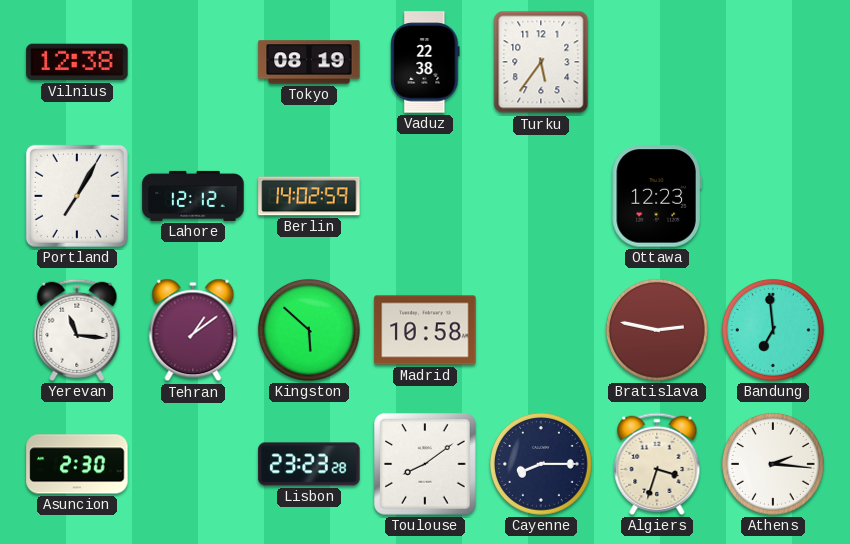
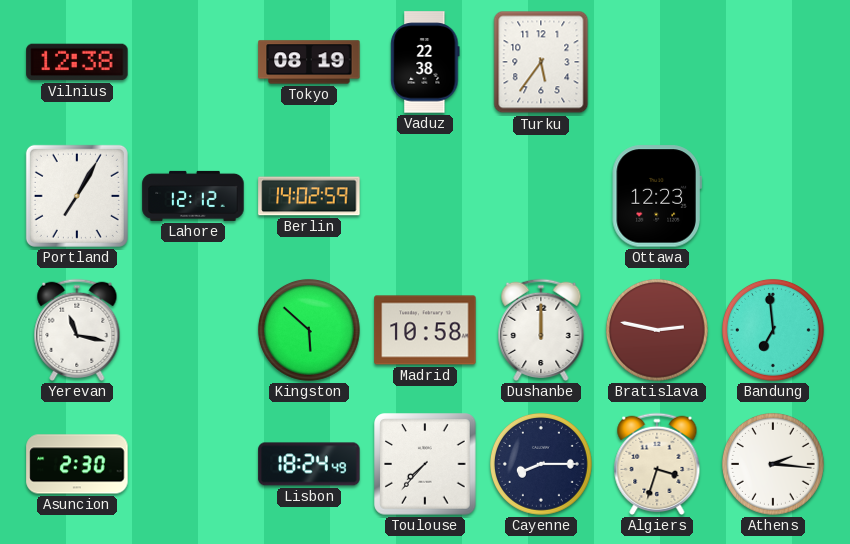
Yerevan: 11:16 -> 11:17 (77, 330)
Tehran: 1:09 -> none (193, 330)
Dushanbe: none -> 12:00 (541, 330)
Lisbon: 23:23 -> 18:24 (309, 464)
Toulouse: 8:09 -> 7:37 (425, 464)
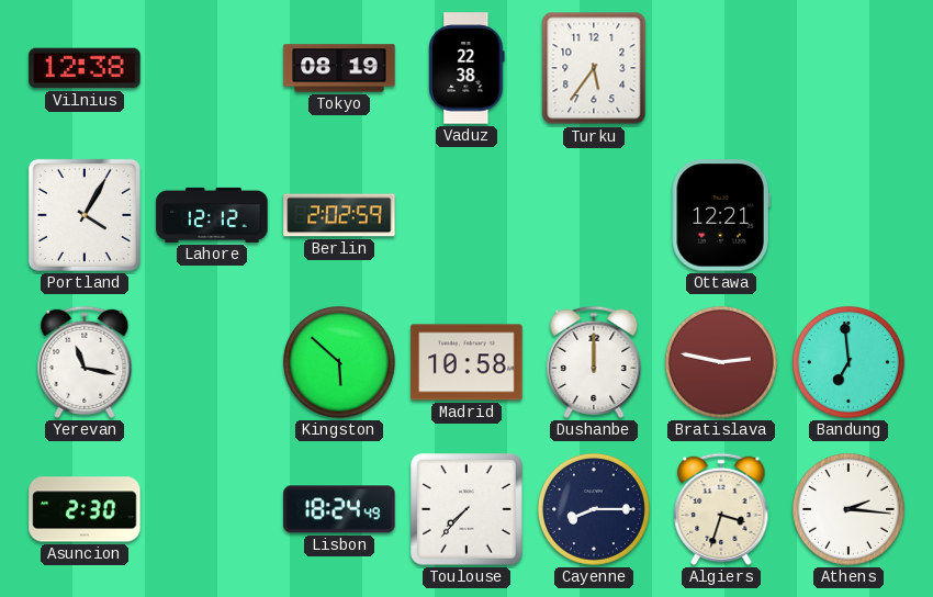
Portland: 7:05 -> 4:05 (85, 215)
Berlin: 14:02 -> 2:02 (339, 215)
Ottawa: 12:23 -> 12:21 (721, 215)
